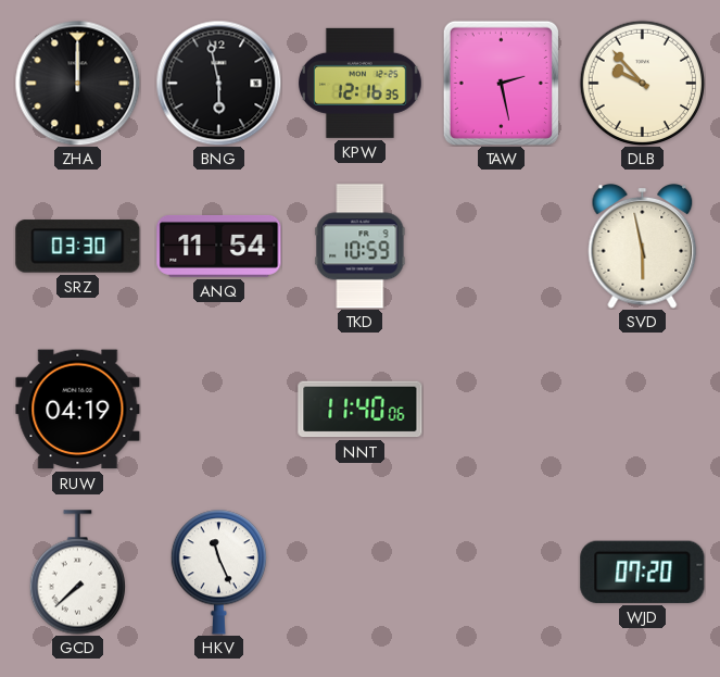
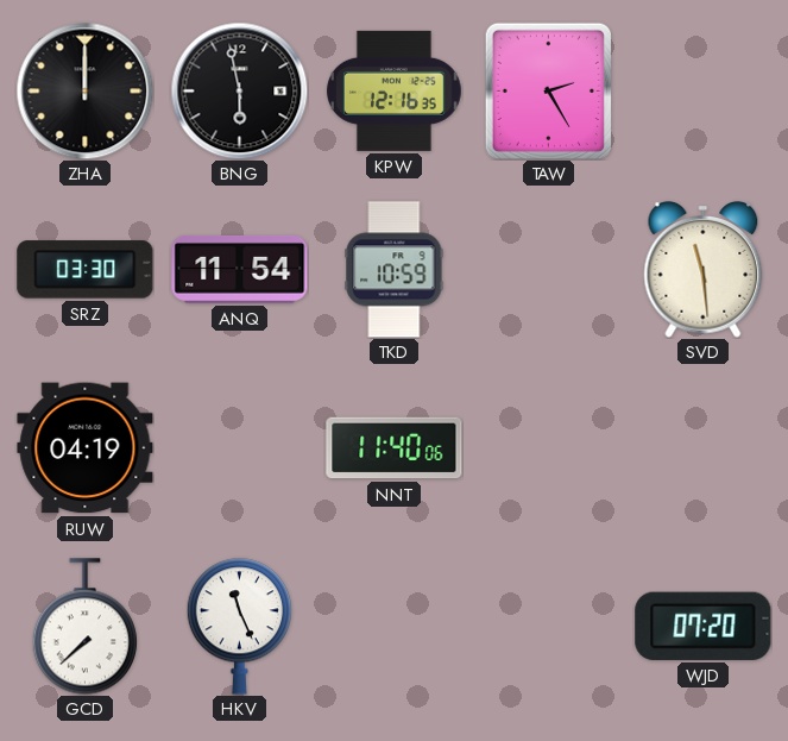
TAW: 2:28 -> 2:25 (548, 90)
DLB: 9:53 -> none (642, 83)
SVD: 5:58 -> 11:29 (704, 270)
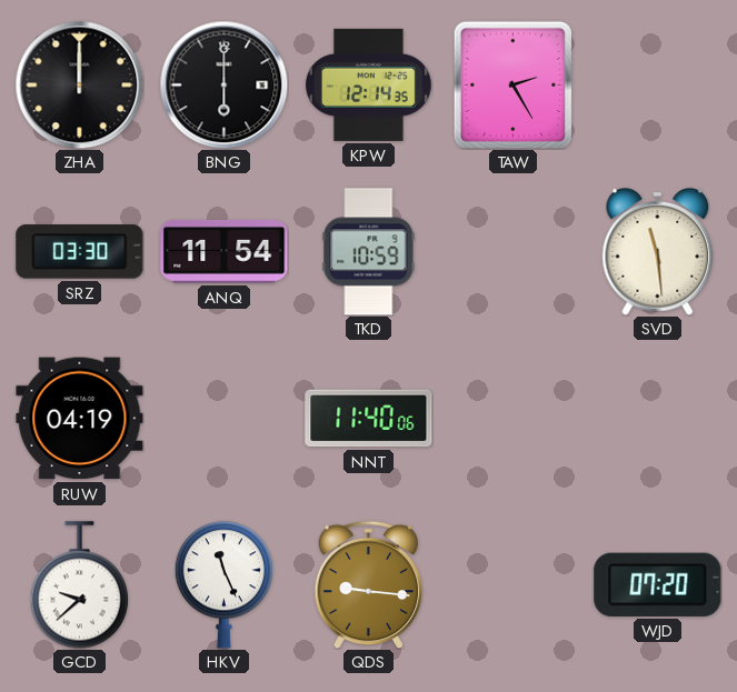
BNG: 5:58 -> 6:00 (223, 84)
KPW: 12:16 -> 12:14 (368, 84)
GCD: 7:38 -> 9:38 (79, 585)
QDS: none -> 9:16 (368, 584)
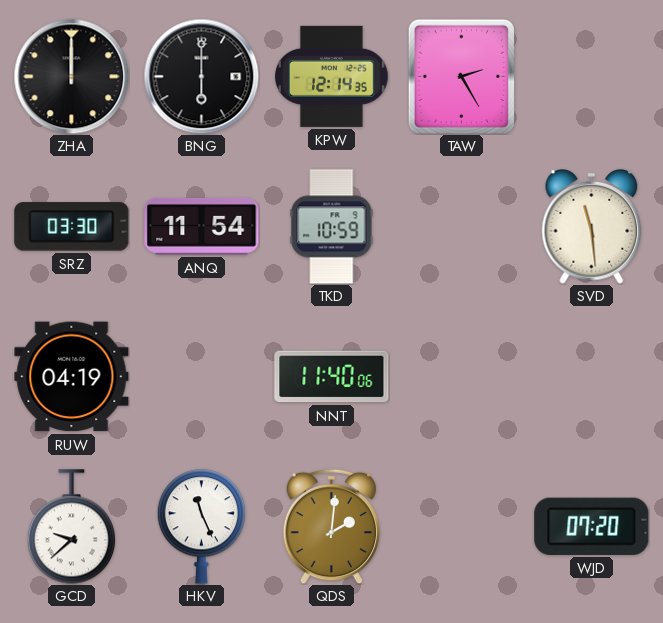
QDS: 9:16 -> 2:01 (331, 526)
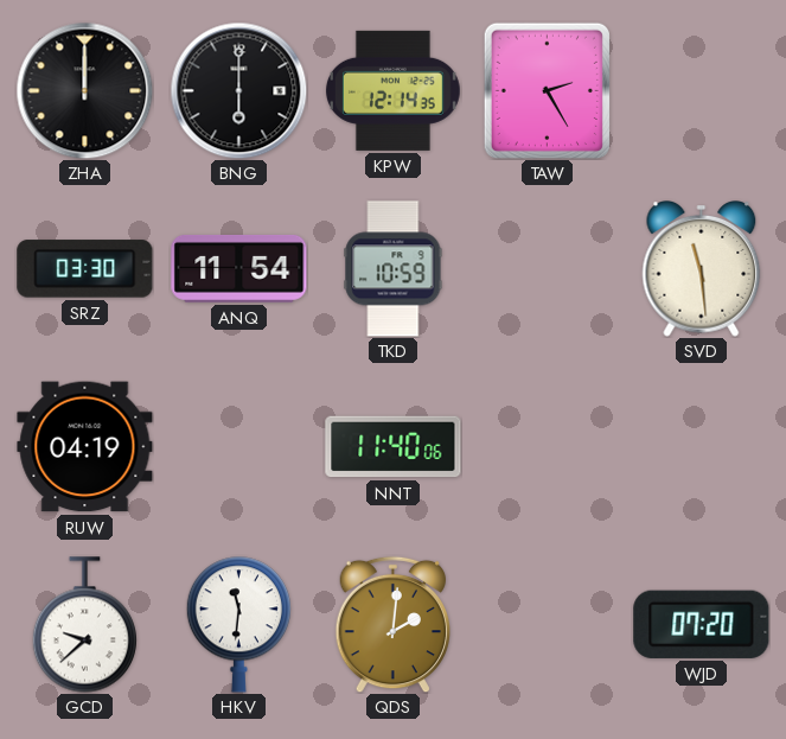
HKV: 11:26 -> 11:31 (238, 625)
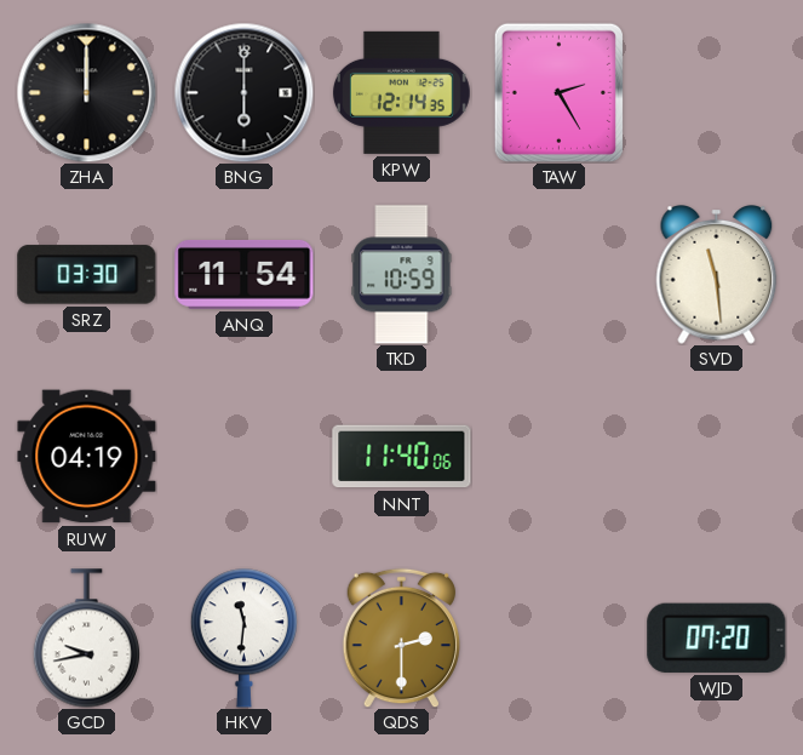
GCD: 9:38 -> 9:43 (86, 639)
QDS: 2:01 -> 2:30 (401, 637)
